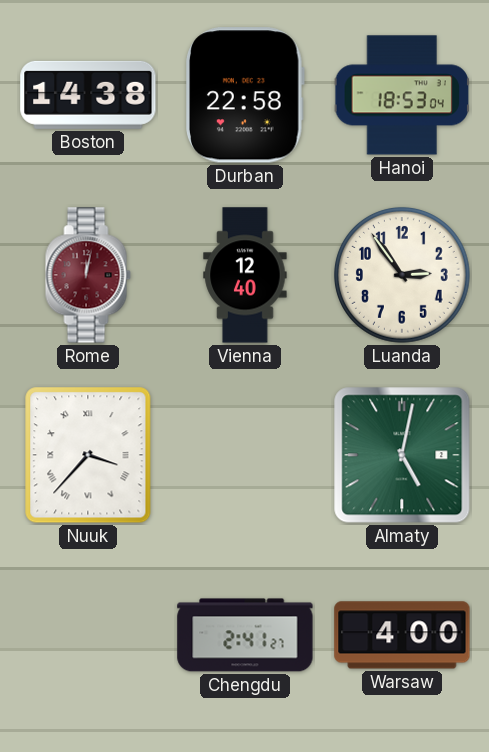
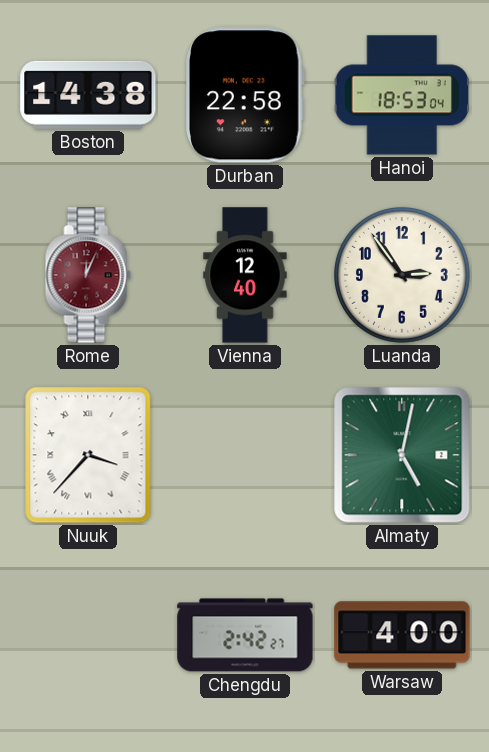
Rome: 12:02 -> 12:04 (88, 275)
Chengdu: 2:41 -> 2:42 (245, 635)
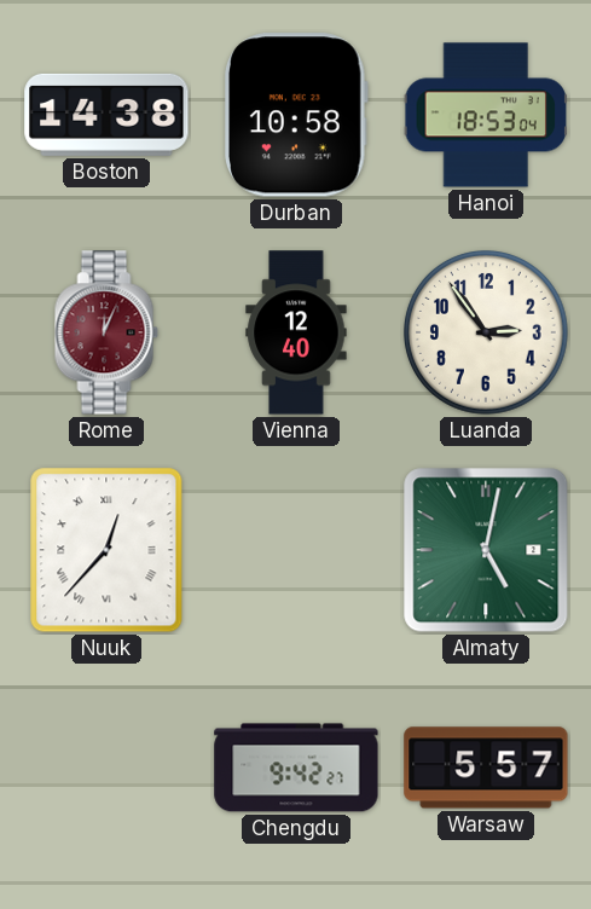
Durban: 22:58 -> 10:58 (296, 115)
Nuuk: 3:37 -> 12:37 (106, 550)
Chengdu: 2:42 -> 9:42 (296, 768)
Warsaw: 4:00 -> 5:57 (486, 768)
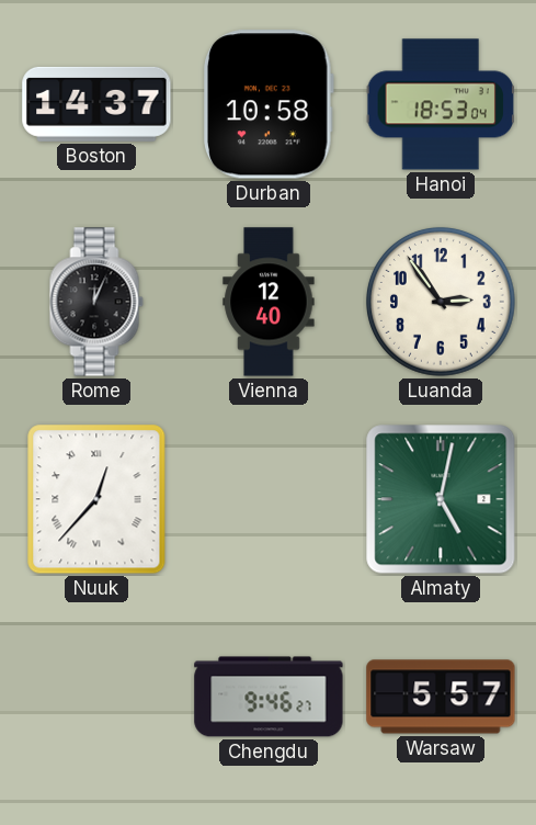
Boston: 14:38 -> 14:37 (96, 104)
Rome dial: burgundy -> black (96, 302)
Chengdu: 9:42 -> 9:46 (269, 697)
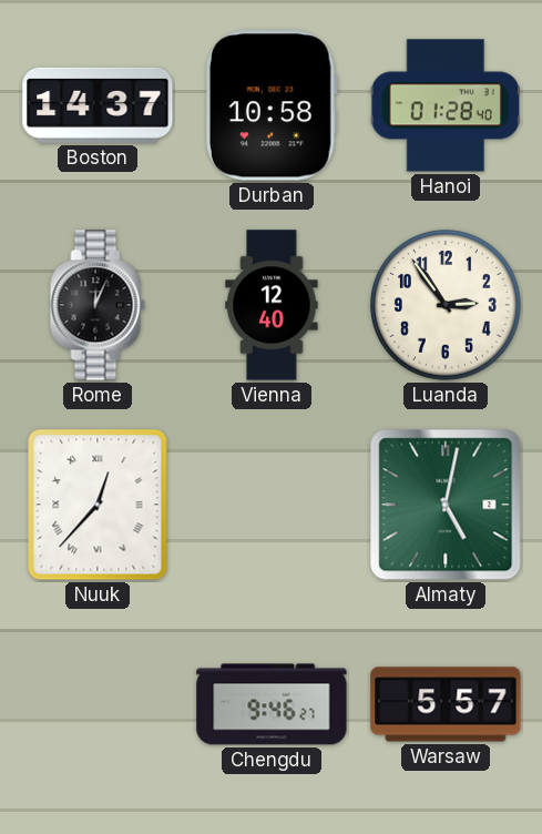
Hanoi: 18:53 -> 01:28 (444, 105)
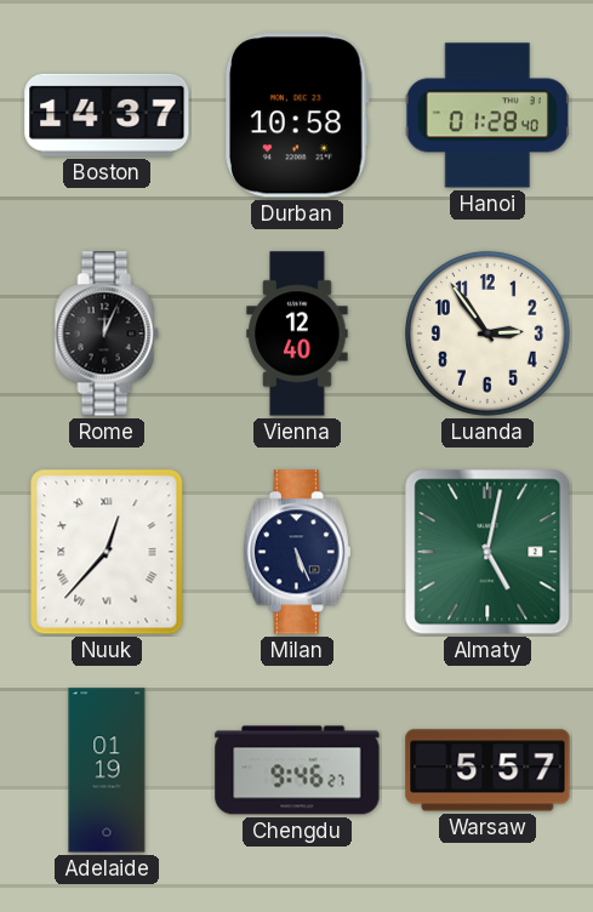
Milan: none -> 5:26 (297, 552)
Adelaide: none -> 01:19 (107, 770)
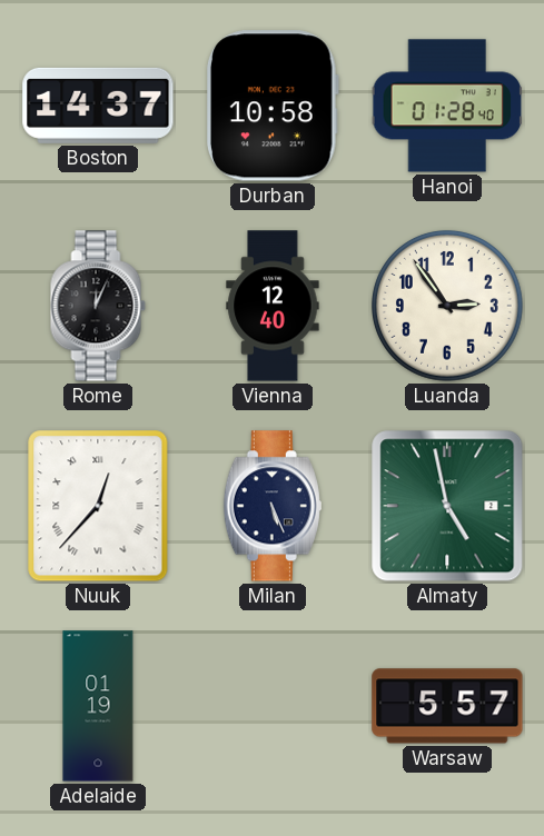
Almaty: 5:02 -> 4:58 (447, 506)
Chengdu: 9:46 -> none (297, 770)
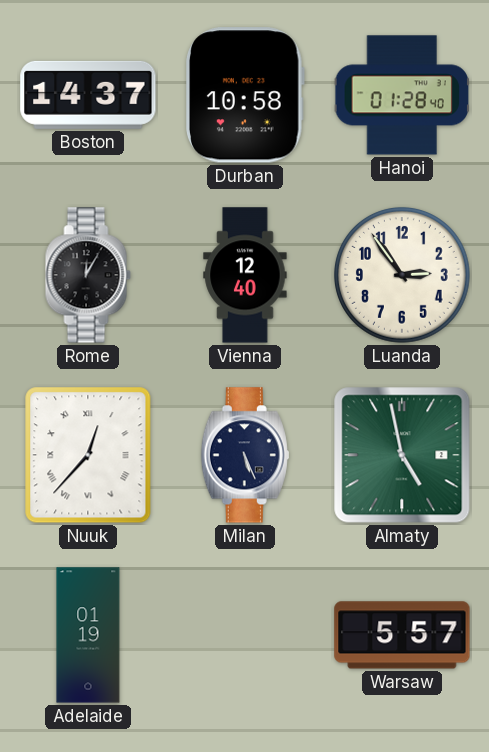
Rome: 12:04 -> 12:05 (88, 275)
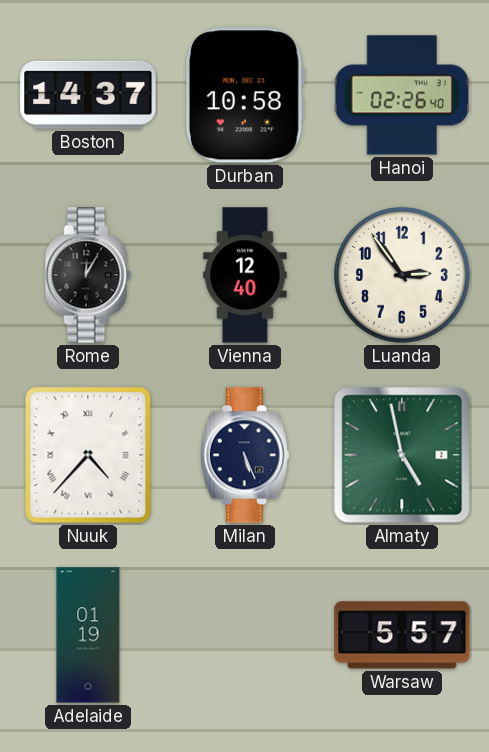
Hanoi: 01:28 -> 02:26 (401, 95)
Nuuk: 12:37 -> 4:37 (88, 455)
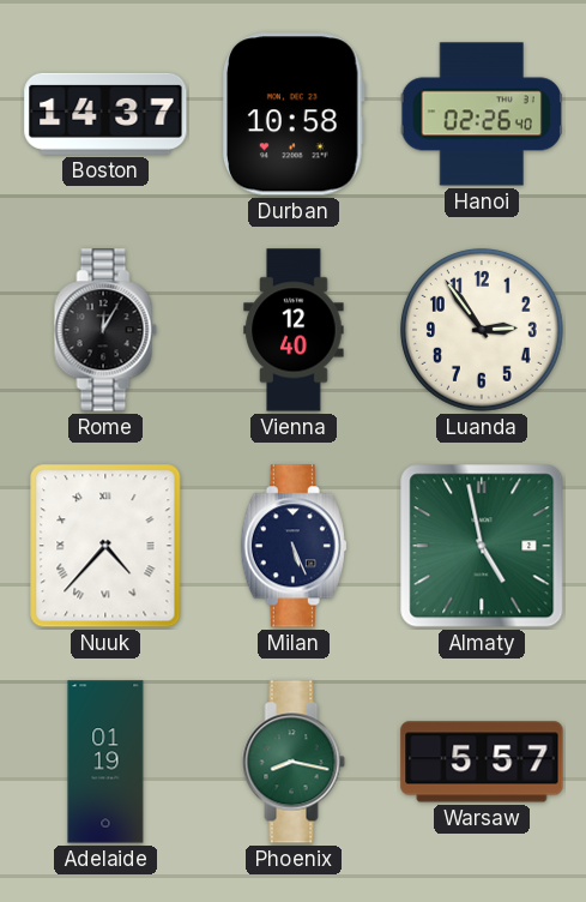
Phoenix: none -> 8:17 (294, 762)
